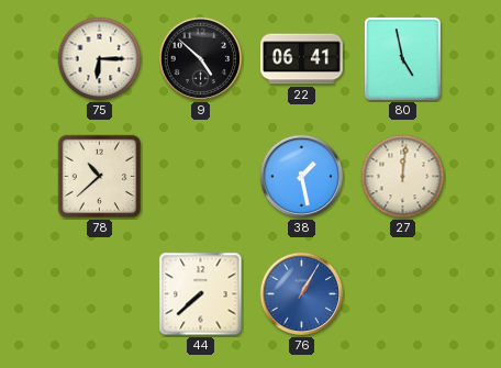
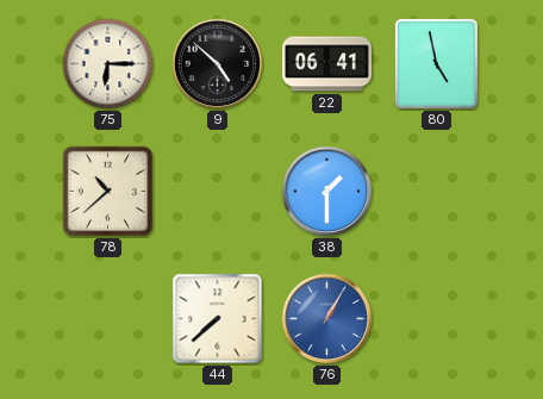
38: 1:28 -> 1:30 (327, 192)
27: 12:01 -> none (403, 177)
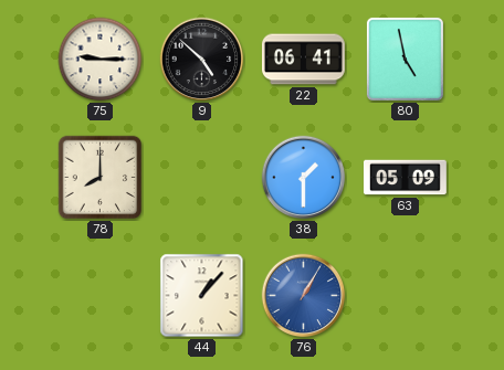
75: 6:15 -> 9:15 (101, 60)
78: 10:38 -> 8:00 (101, 178)
63: none -> 05:09 (405, 178)
44: 7:38 -> 1:07 (202, 296)
